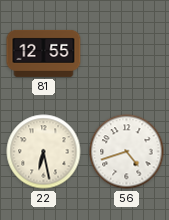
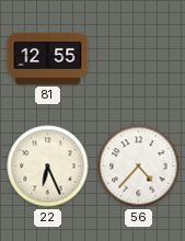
22: 6:28 -> 6:26 (48, 167)
56: 4:42 -> 4:37 (139, 167)
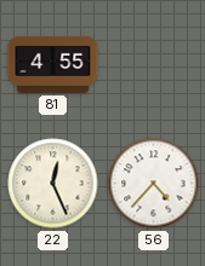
81: 12:55 -> 4:55 (53, 64)
22: 6:26 -> 12:26 (53, 184)
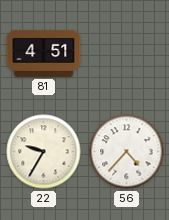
81: 4:55 -> 4:51 (44, 53)
22: 12:26 -> 9:35 (44, 152)
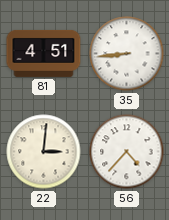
35: none -> 8:44 (127, 54)
22: 9:35 -> 3:01 (44, 152)
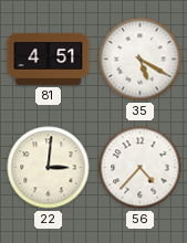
35: 8:44 -> 5:20 (141, 60)
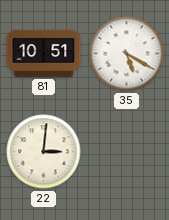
81: 4:51 -> 10:51 (44, 53)
56: 4:37 -> none (141, 168)
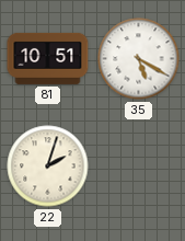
22: 3:01 -> 2:03 (48, 167)
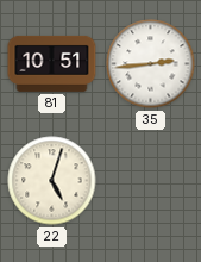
35: 5:20 -> 2:44 (151, 64)
22: 2:03 -> 5:03 (52, 181)
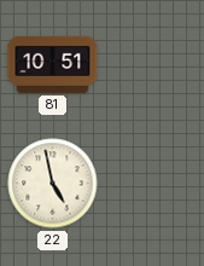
35: 2:44 -> none (151, 64)
22: 5:03 -> 4:58 (53, 184)
